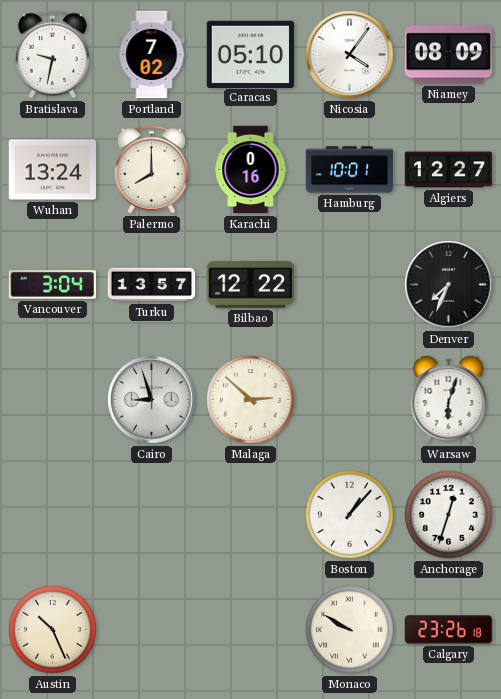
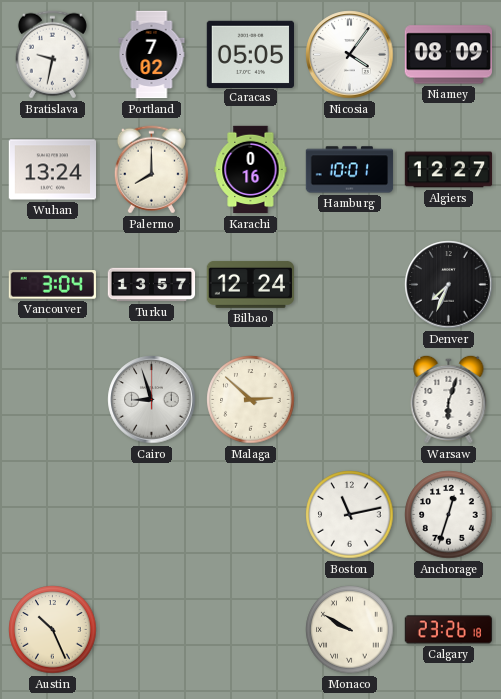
Caracas: 05:10 -> 05:05 (250, 54)
Bilbao: 12:22 -> 12:24 (251, 284)
Boston: 1:07 -> 11:13 (350, 515)
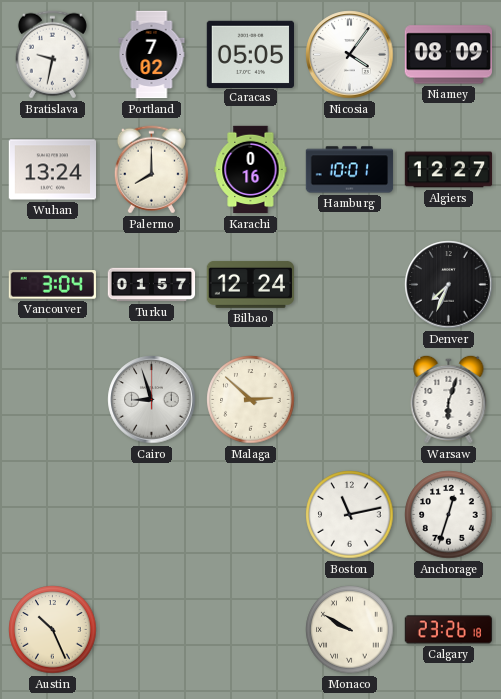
Turku: 13:57 -> 01:57 (152, 285)
